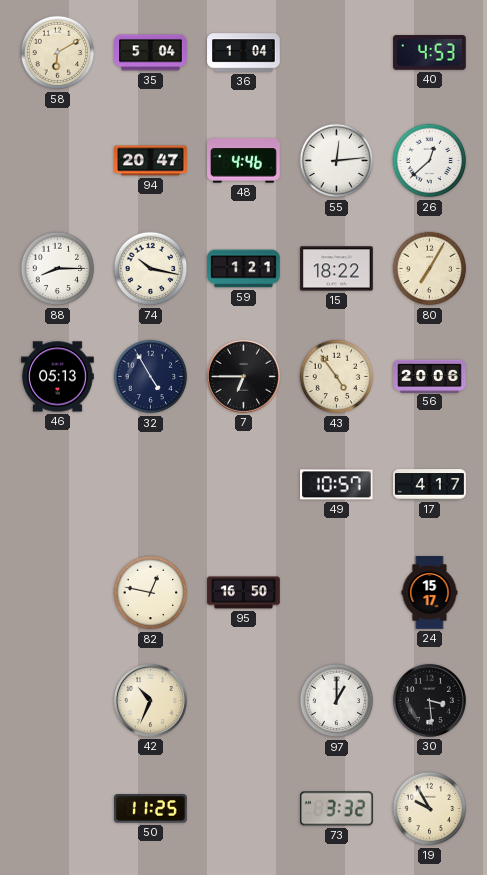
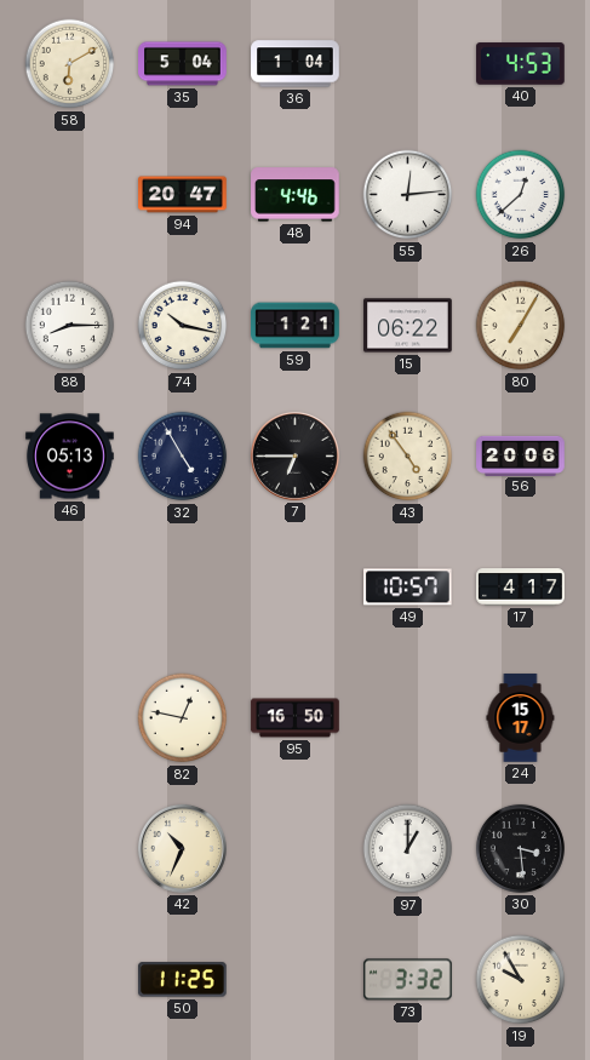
15: 18:22 -> 06:22 (408, 326)
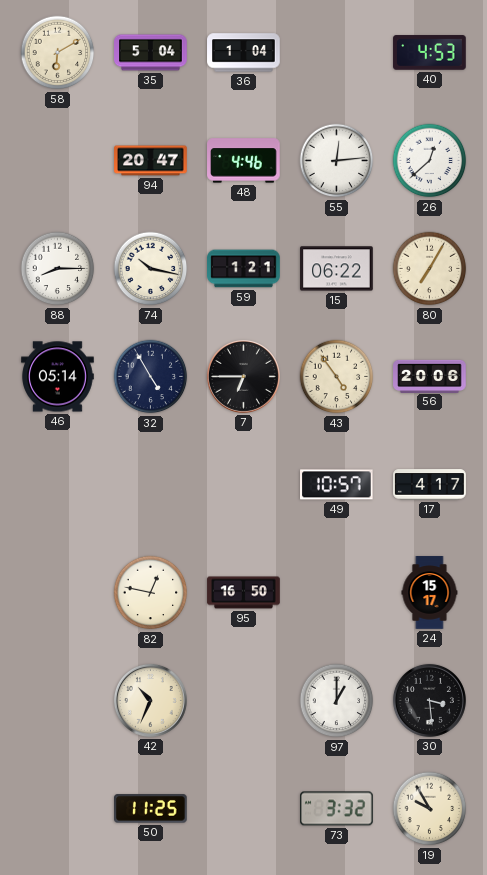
46: 05:13 -> 05:14 (58, 377)
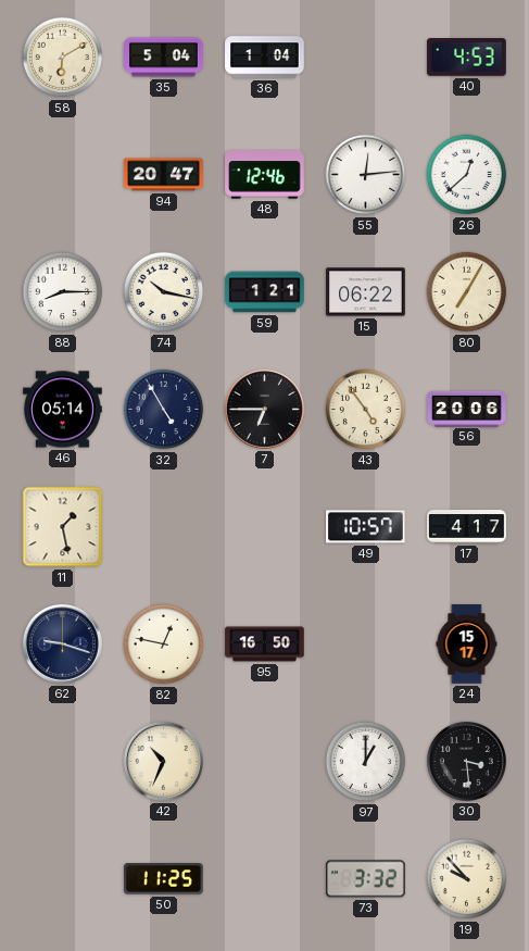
48: 4:46 -> 12:46 (265, 175)
11: none -> 1:28 (63, 527)
62: none -> 9:18 (62, 643)
19: 9:55 -> 9:53 (467, 879)
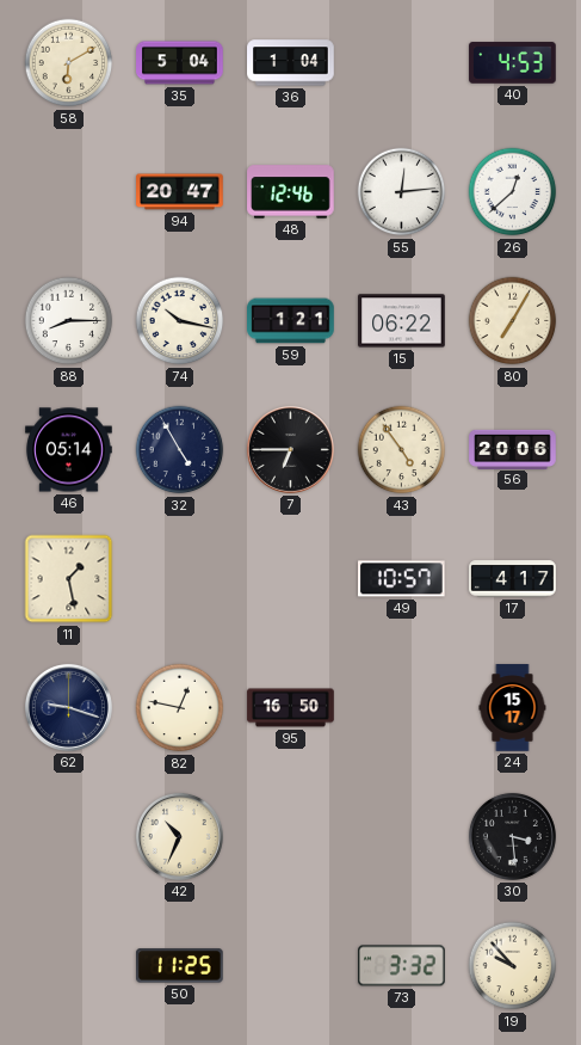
97: 1:00 -> none (366, 762)
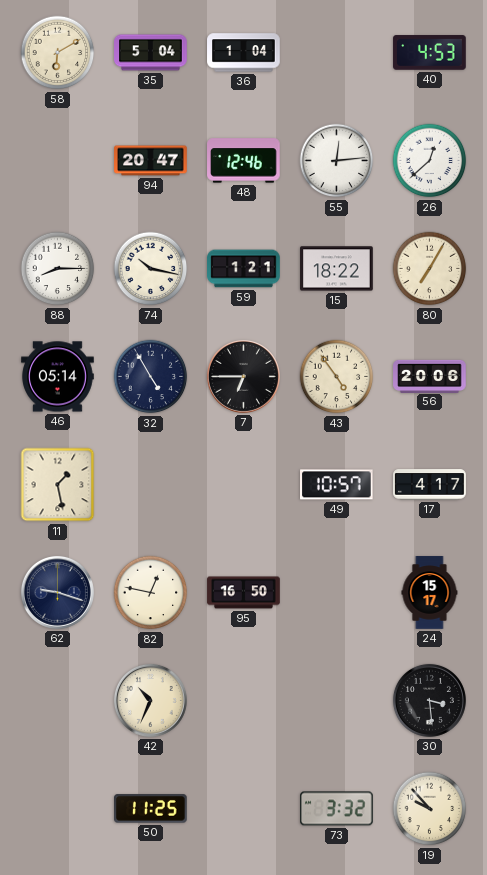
15: 06:22 -> 18:22 (337, 269)
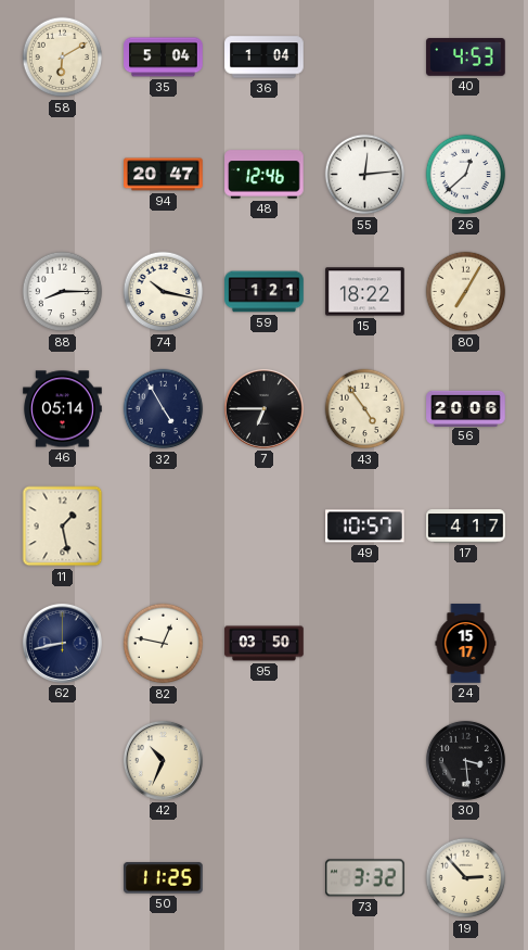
62: 9:18 -> 8:43 (62, 643)
95: 16:50 -> 03:50 (265, 644)
19: 9:53 -> 2:53 (466, 878)
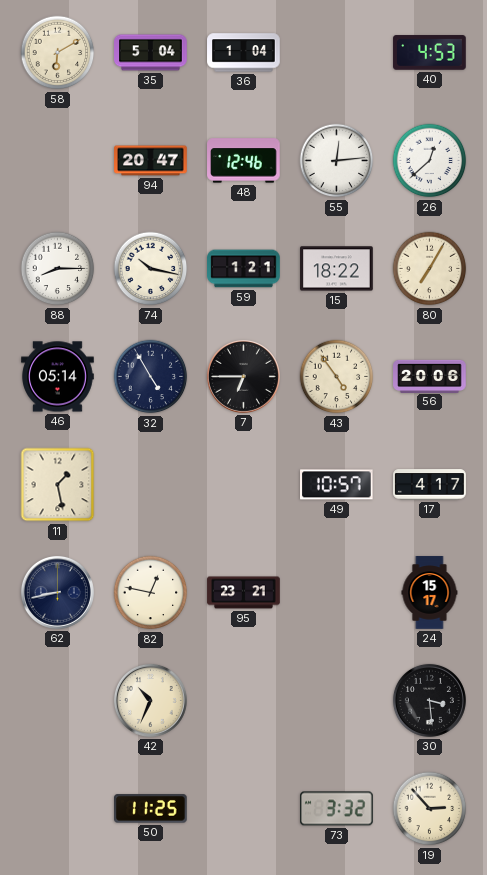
95: 03:50 -> 23:21 (244, 593)
